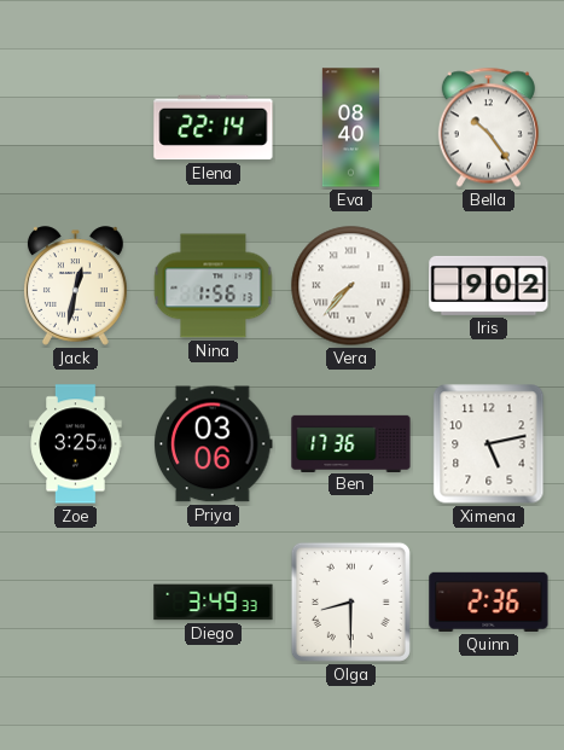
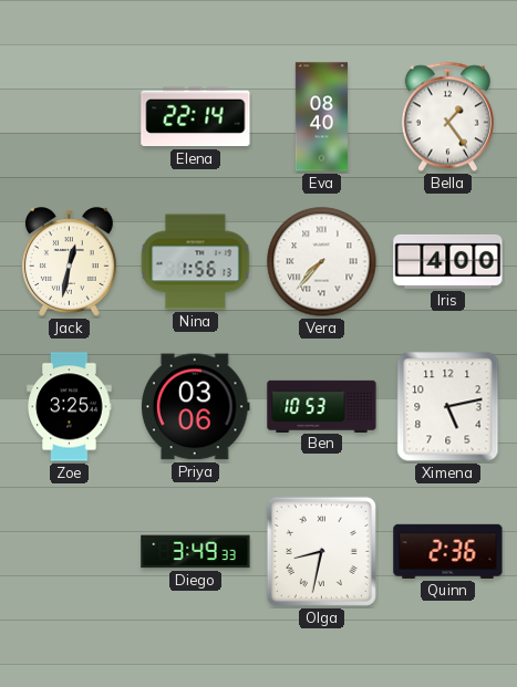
Bella: 10:24 -> 1:24 (447, 117)
Iris: 9:02 -> 4:00 (448, 261)
Ben: 17:36 -> 10:53 (322, 406)
Olga: 8:30 -> 8:32 (321, 551)
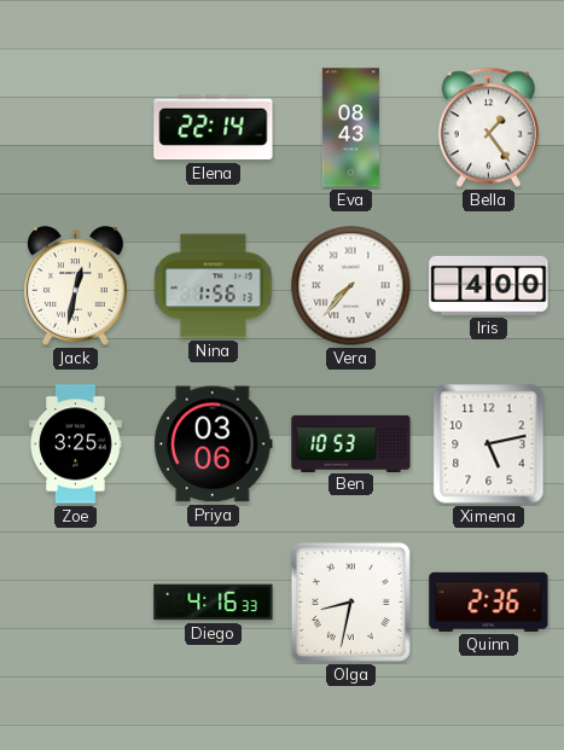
Eva: 08:40 -> 08:43 (350, 128)
Diego: 3:49 -> 4:16 (214, 603)
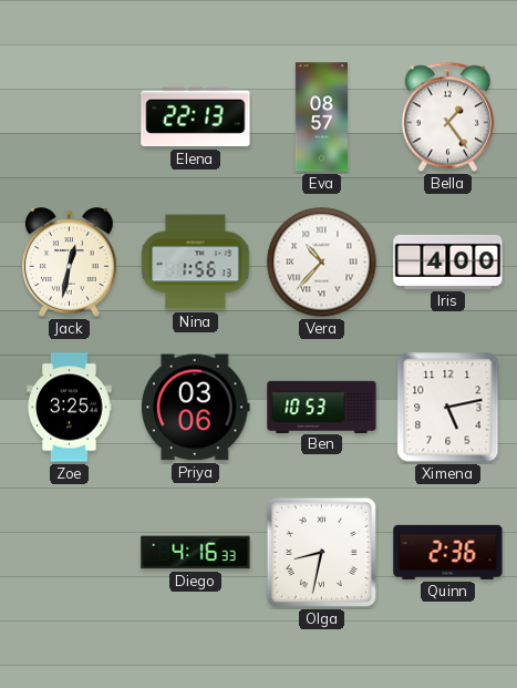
Elena: 22:14 -> 22:13 (196, 117)
Eva: 08:43 -> 08:57 (321, 117)
Vera: 7:37 -> 10:37 (322, 263)
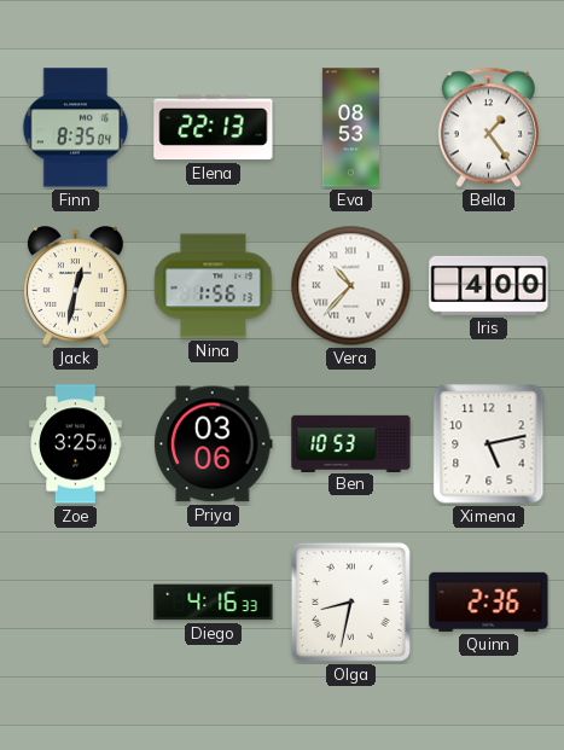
Finn: none -> 8:35 (76, 128)
Eva: 08:57 -> 08:53 (350, 128)
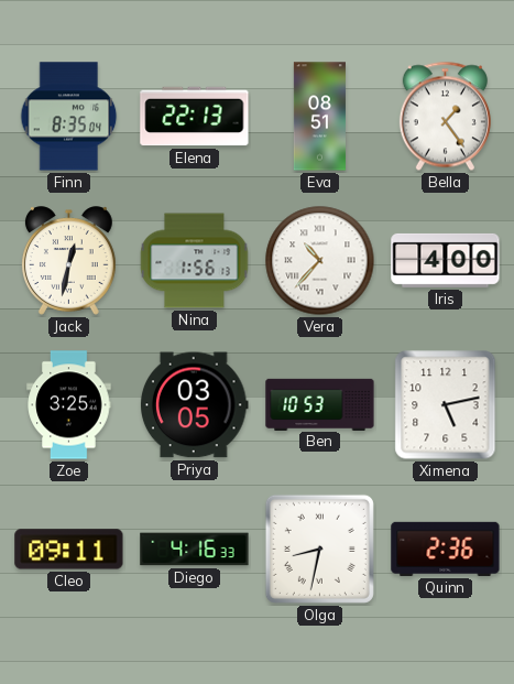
Eva: 08:53 -> 08:51 (319, 117)
Priya: 03:06 -> 03:05 (195, 405)
Cleo: none -> 09:11 (69, 550)
